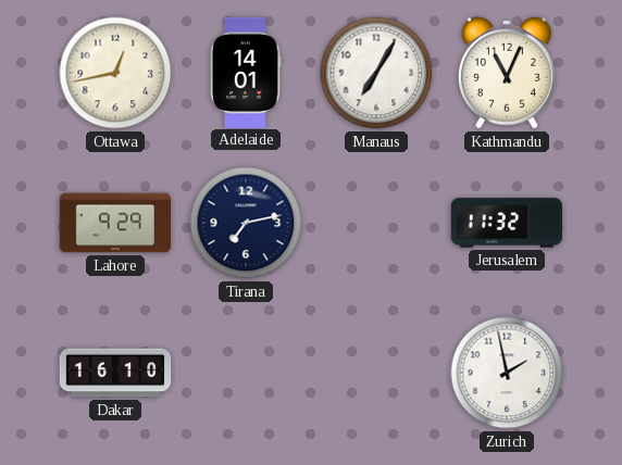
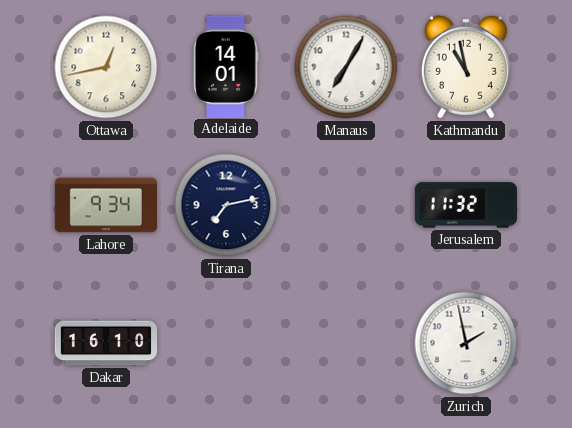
Kathmandu: 11:04 -> 10:58 (466, 67)
Lahore: 9:29 -> 9:34 (105, 205)
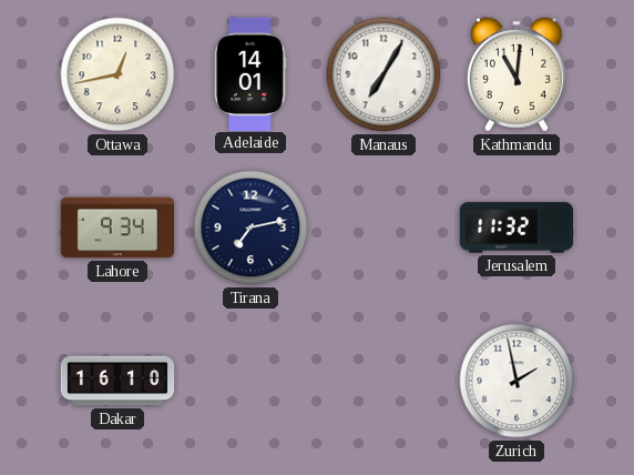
Kathmandu: 10:58 -> 11:01 (517, 74)
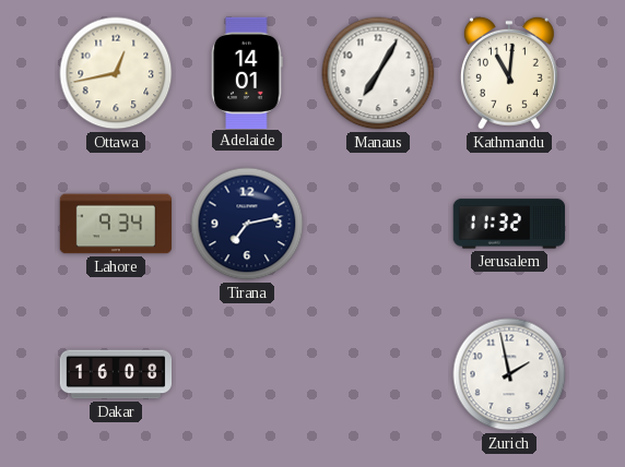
Dakar: 16:10 -> 16:08 (116, 374)
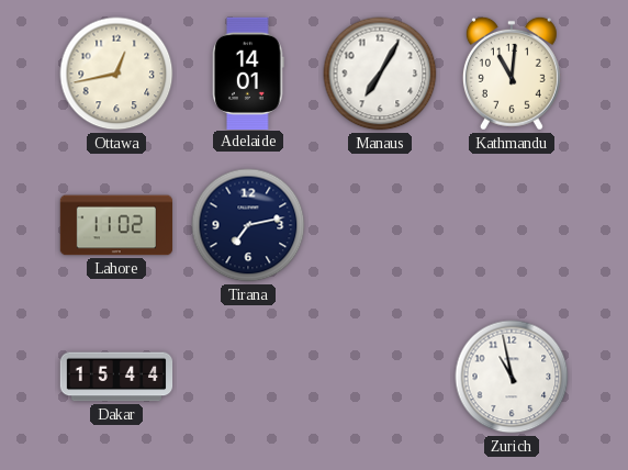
Lahore: 9:34 -> 11:02 (115, 225)
Jerusalem: 11:32 -> none (508, 224)
Dakar: 16:08 -> 15:44 (116, 377)
Zurich: 1:58 -> 10:58 (512, 377)
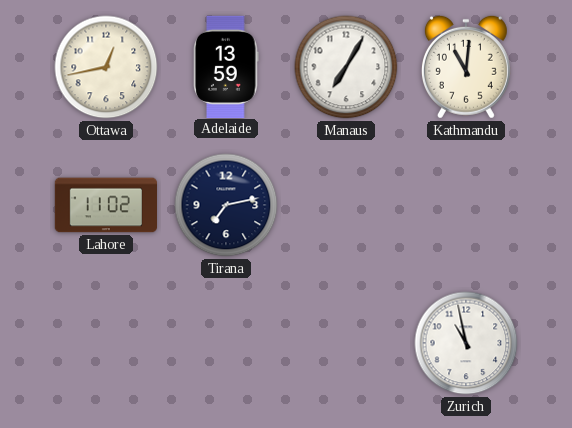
Adelaide: 14:01 -> 13:59 (226, 66)
Dakar: 15:44 -> none (116, 377)
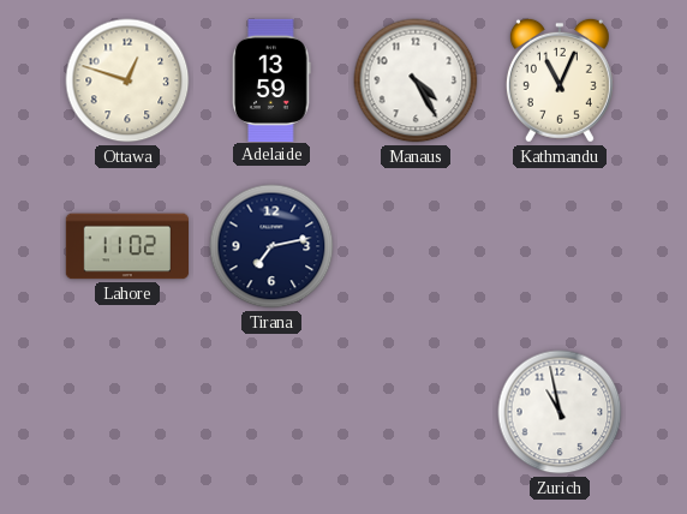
Ottawa: 12:43 -> 12:48 (127, 80)
Manaus: 7:05 -> 4:25 (416, 80)
Kathmandu: 11:01 -> 11:04 (560, 80)
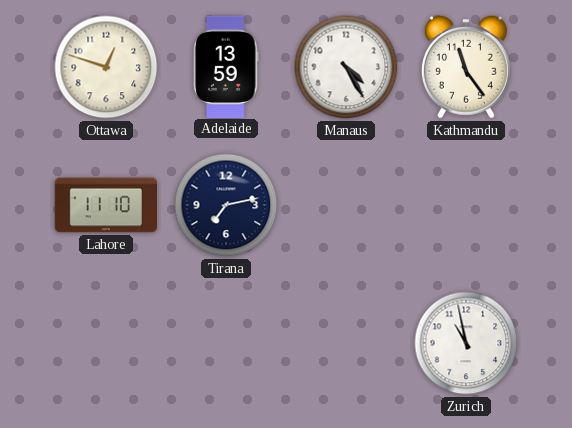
Kathmandu: 11:04 -> 11:24 (466, 67)
Lahore: 11:02 -> 11:10 (105, 205)
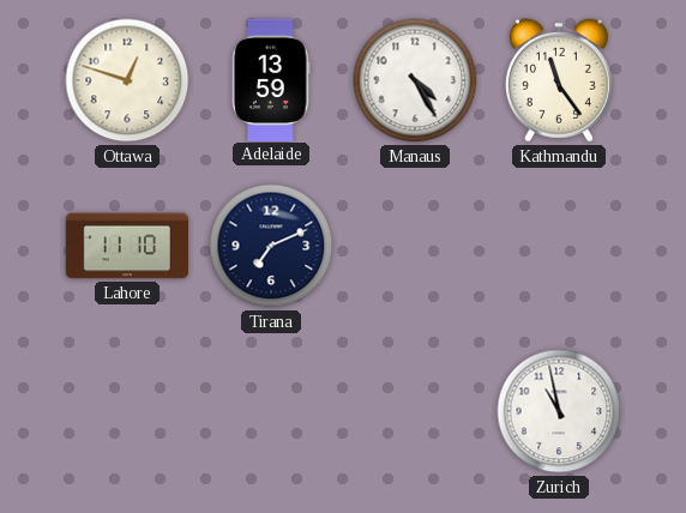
Tirana: 7:13 -> 7:11 (271, 246)
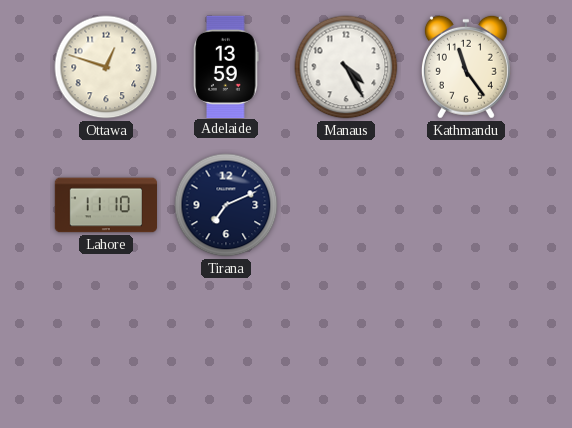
Zurich: 10:58 -> none (559, 411)
